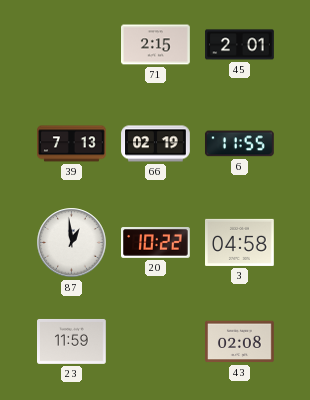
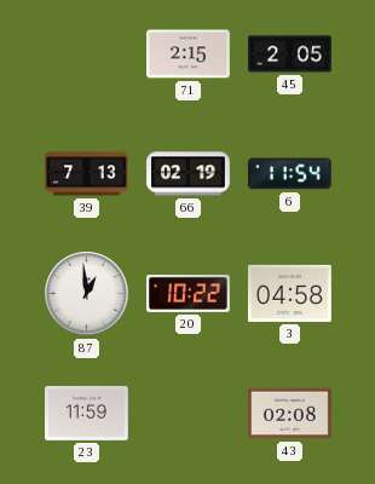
45: 2:01 -> 2:05 (290, 54)
6: 11:55 -> 11:54 (290, 174)
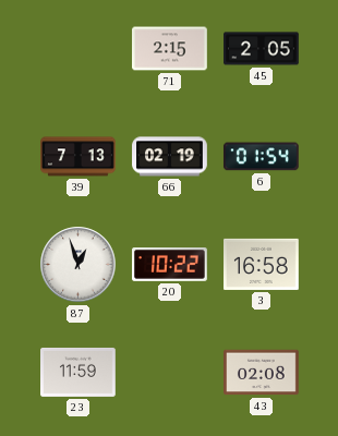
6: 11:54 -> 01:54 (262, 157)
87: 12:59 -> 12:57 (79, 265)
3: 04:58 -> 16:58 (262, 264)
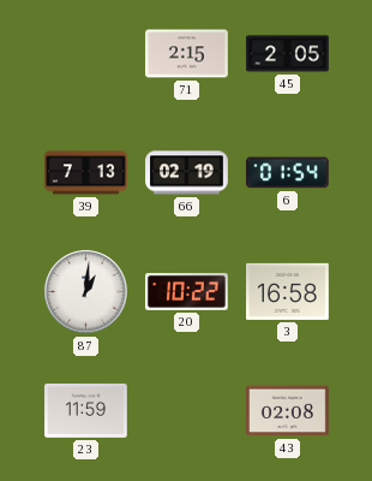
87: 12:57 -> 1:01 (86, 292)
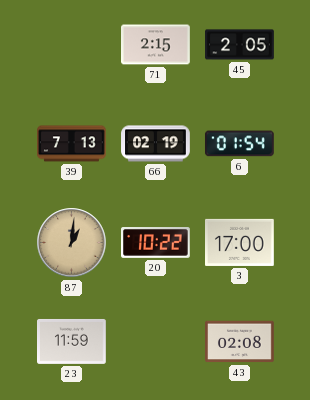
87 dial: white -> champagne (72, 243)
3: 16:58 -> 17:00 (240, 242)
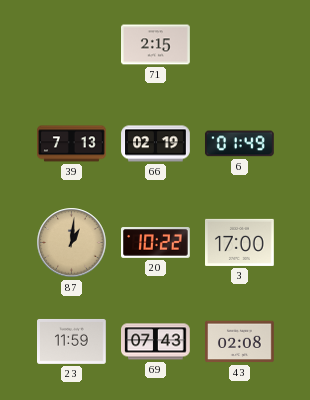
45: 2:05 -> none (240, 45)
6: 01:54 -> 01:49 (240, 144)
69: none -> 07:43 (156, 342)
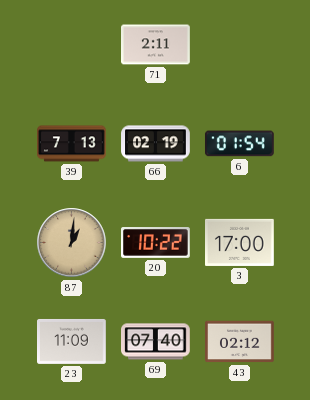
71: 2:15 -> 2:11 (156, 45)
6: 01:49 -> 01:54 (240, 144)
23: 11:59 -> 11:09 (72, 341)
69: 07:43 -> 07:40 (156, 342)
43: 02:08 -> 02:12 (240, 342)
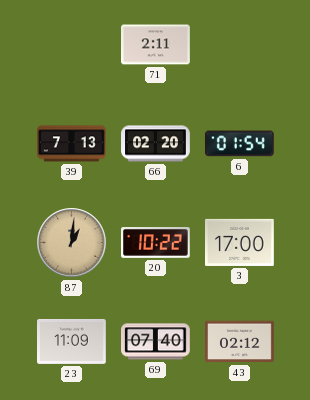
66: 02:19 -> 02:20 (156, 144)
